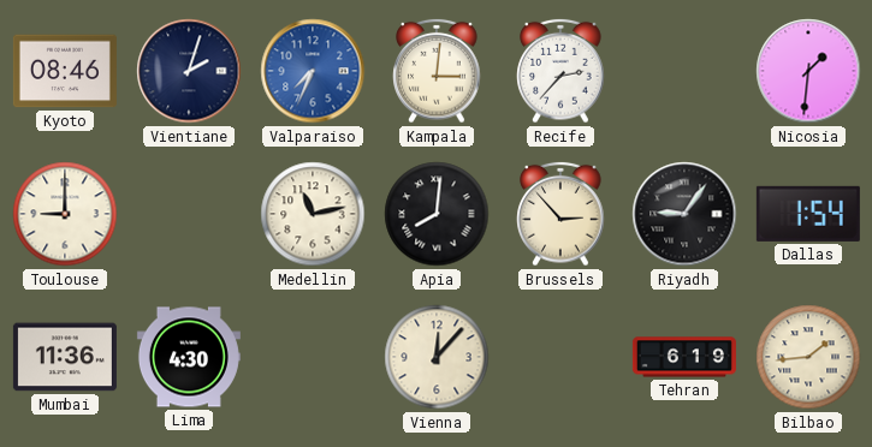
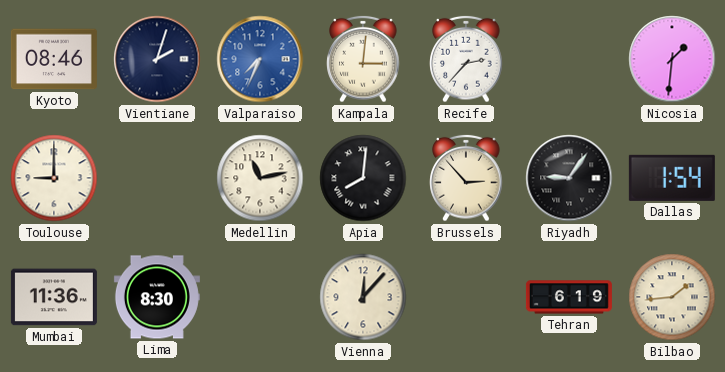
Lima: 4:30 -> 8:30 (157, 297)
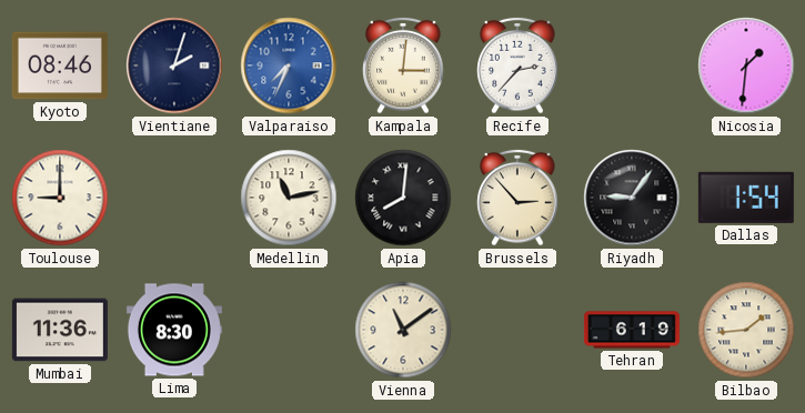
Vienna: 12:07 -> 11:09 (403, 330)
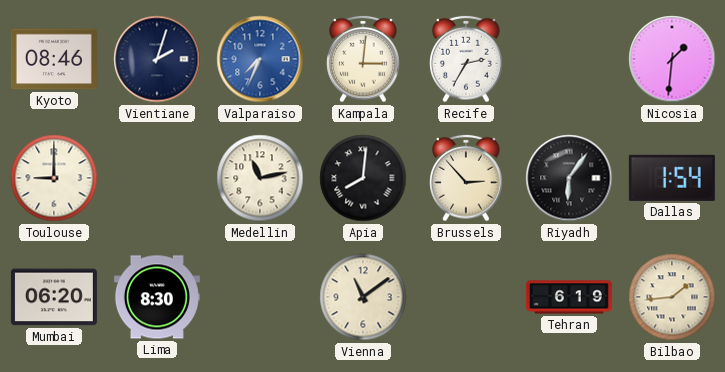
Recife: 2:37 -> 2:35 (466, 59)
Riyadh: 9:06 -> 6:06 (569, 178)
Mumbai: 11:36 -> 06:20 (54, 297)
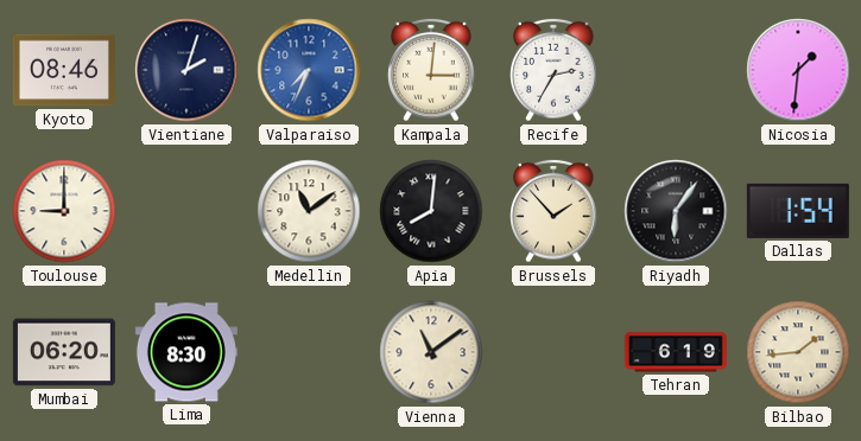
Medellin: 11:13 -> 11:09 (309, 211)
Brussels: 2:53 -> 1:53 (553, 211)
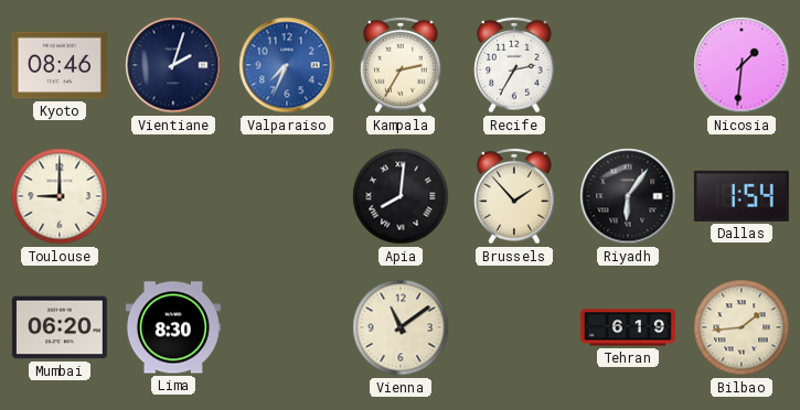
Kampala: 3:01 -> 2:35 (401, 65)
Medellin: 11:09 -> none (309, 211)
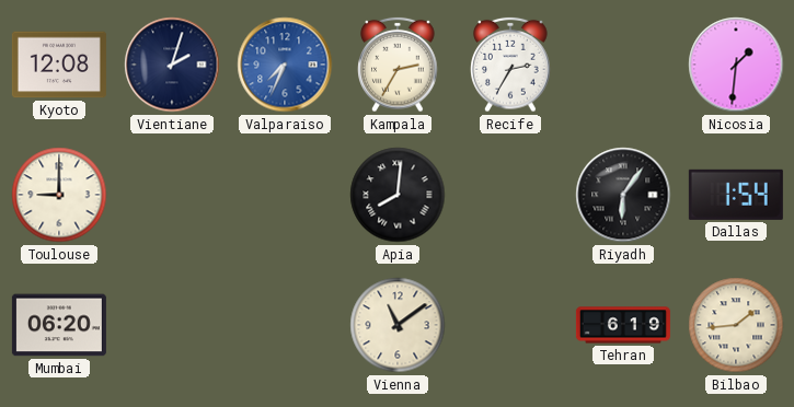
Kyoto: 08:46 -> 12:08 (59, 65)
Brussels: 1:53 -> none (514, 196)
Lima: 8:30 -> none (173, 327)
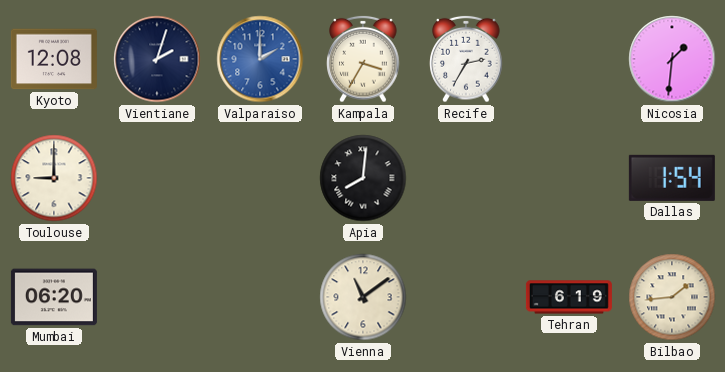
Valparaiso: 7:34 -> 2:00 (260, 59)
Kampala: 2:35 -> 3:35 (363, 59)
Riyadh: 6:06 -> none (623, 195)
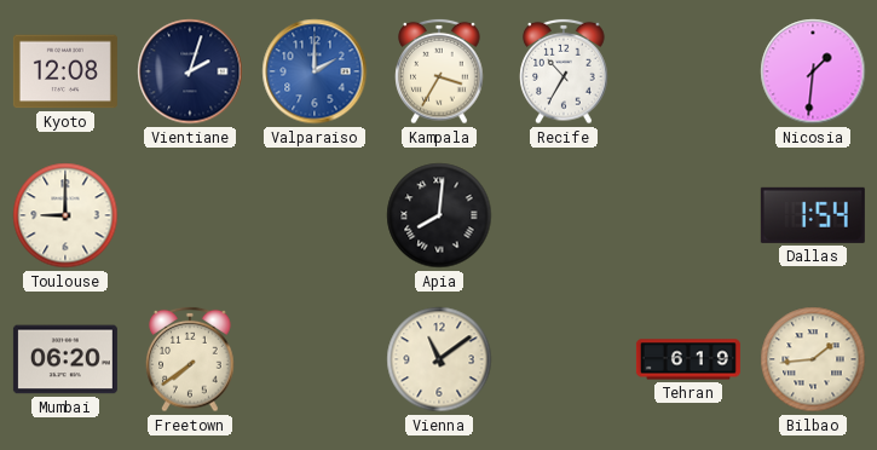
Recife: 2:35 -> 10:35 (564, 71)
Freetown: none -> 7:39 (190, 359)
